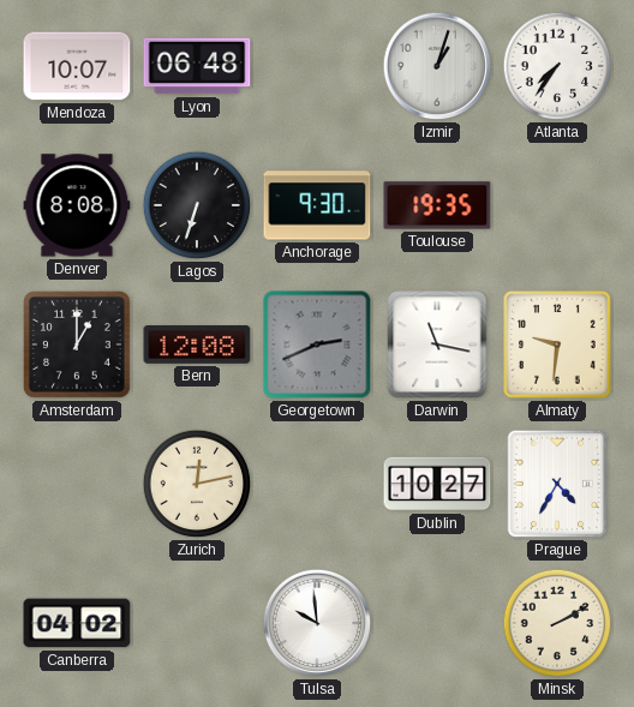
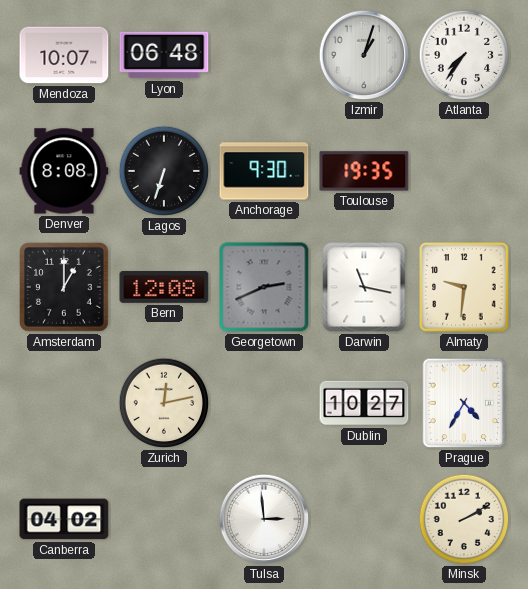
Tulsa: 9:59 -> 2:59 (264, 519)
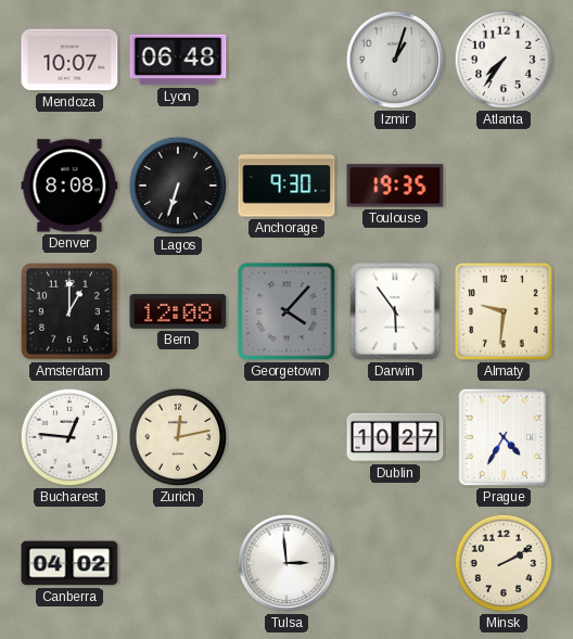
Georgetown: 2:41 -> 4:07 (286, 311)
Darwin: 11:17 -> 5:54 (395, 311)
Bucharest: none -> 12:46 (69, 437)
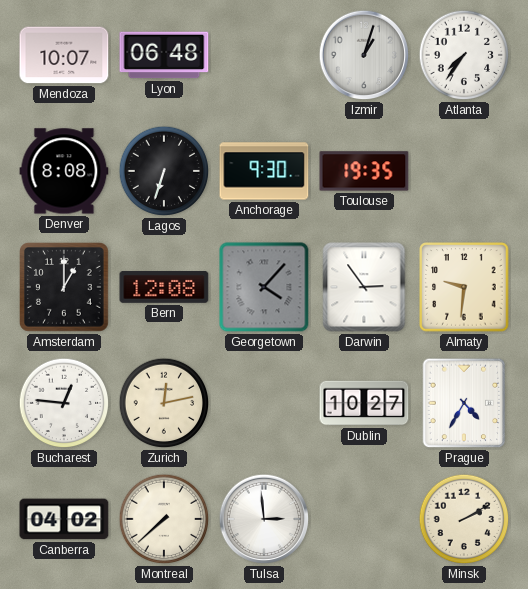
Darwin: 5:54 -> 2:54 (364, 287)
Montreal: none -> 7:38 (164, 519)
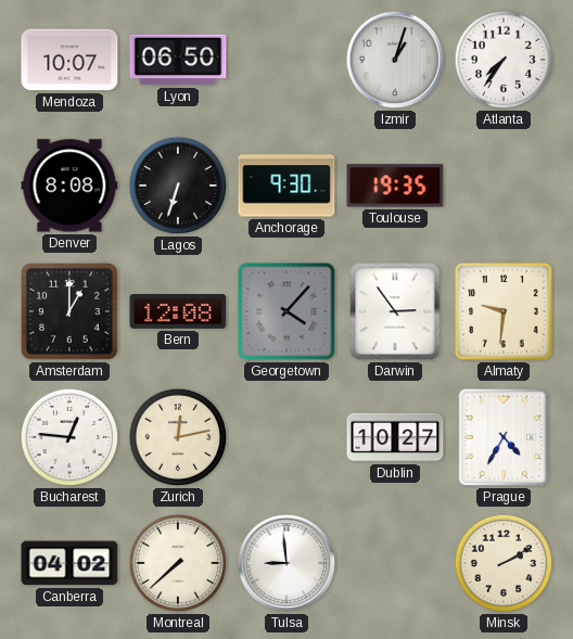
Lyon: 06:48 -> 06:50 (178, 60)
Tulsa: 2:59 -> 8:59 (286, 563)
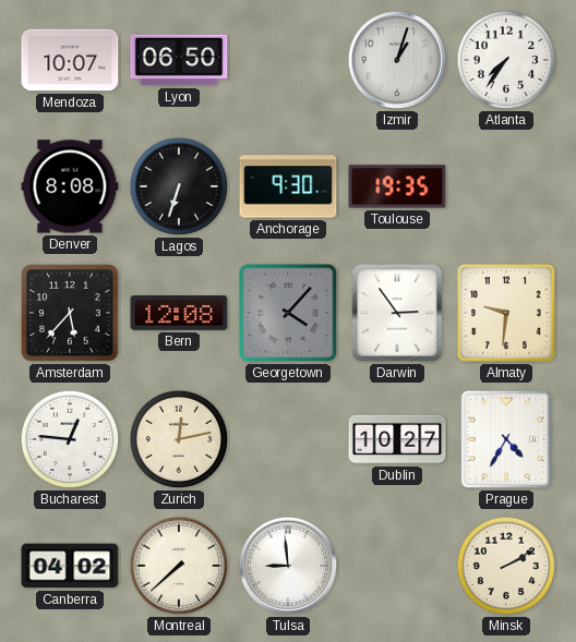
Amsterdam: 1:00 -> 5:37 (71, 314)
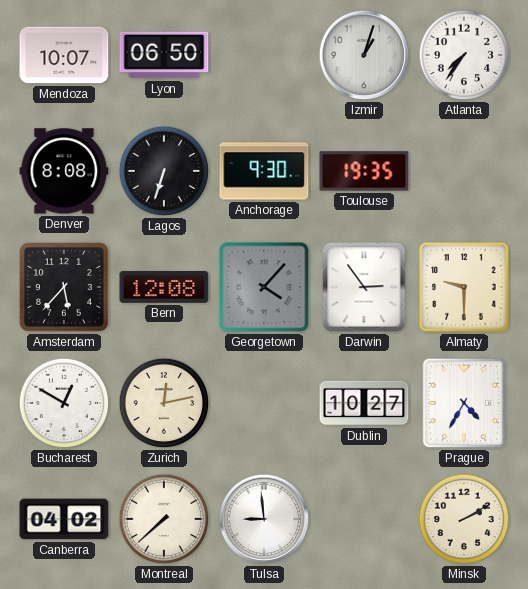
Almaty: 9:31 -> 9:30 (464, 287)
Bucharest: 12:46 -> 12:50 (64, 403)
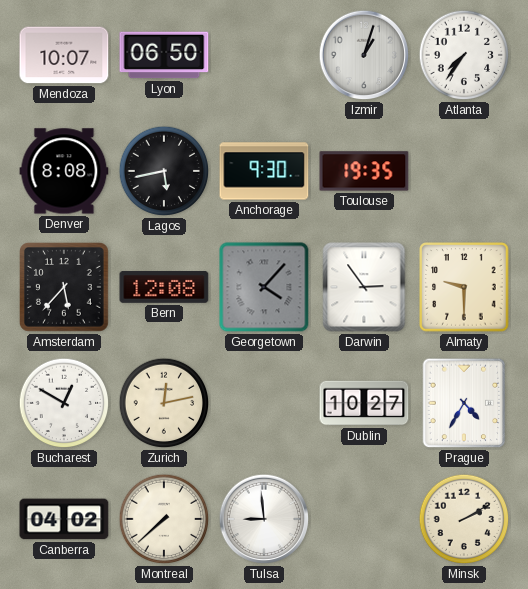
Lagos: 6:33 -> 5:43 (164, 171)
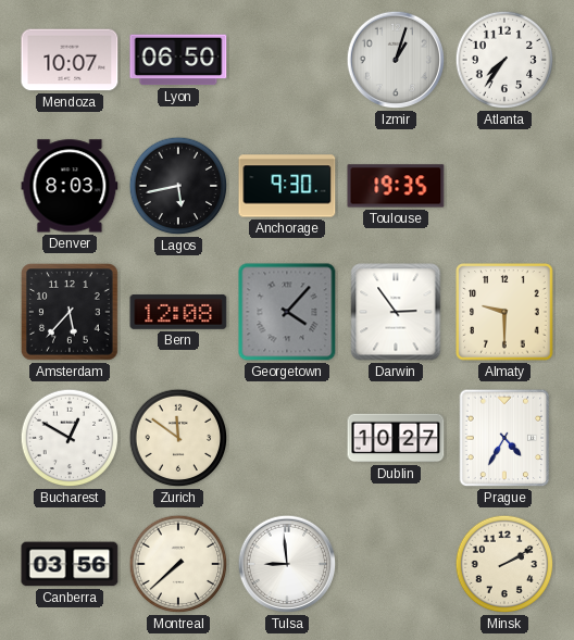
Denver: 8:08 -> 8:03 (70, 186)
Zurich: 12:13 -> 11:51 (178, 438)
Canberra: 04:02 -> 03:56 (70, 564)
